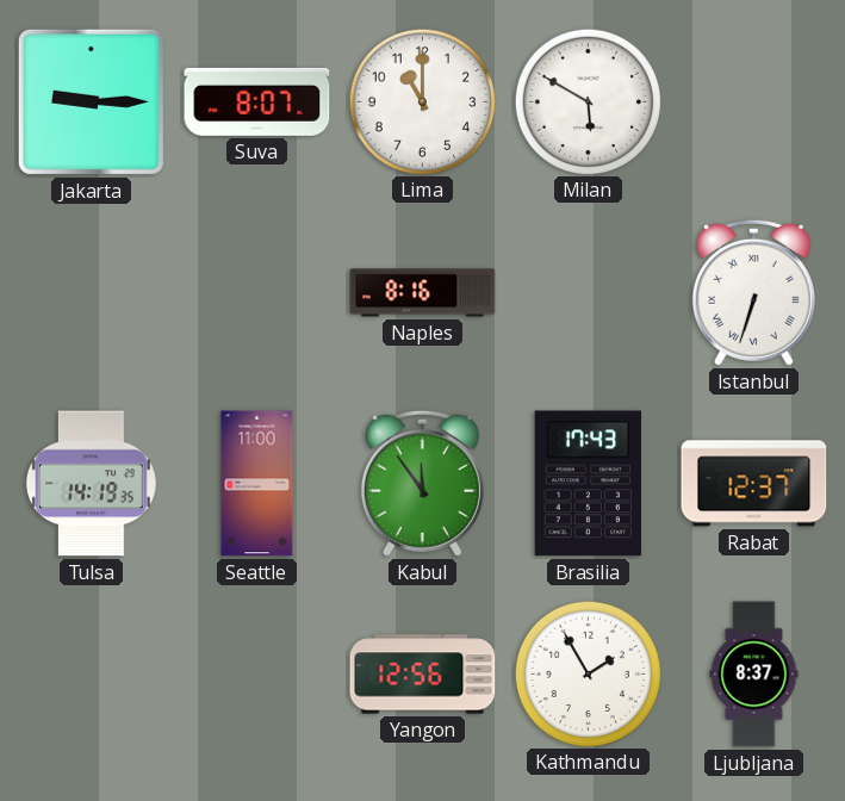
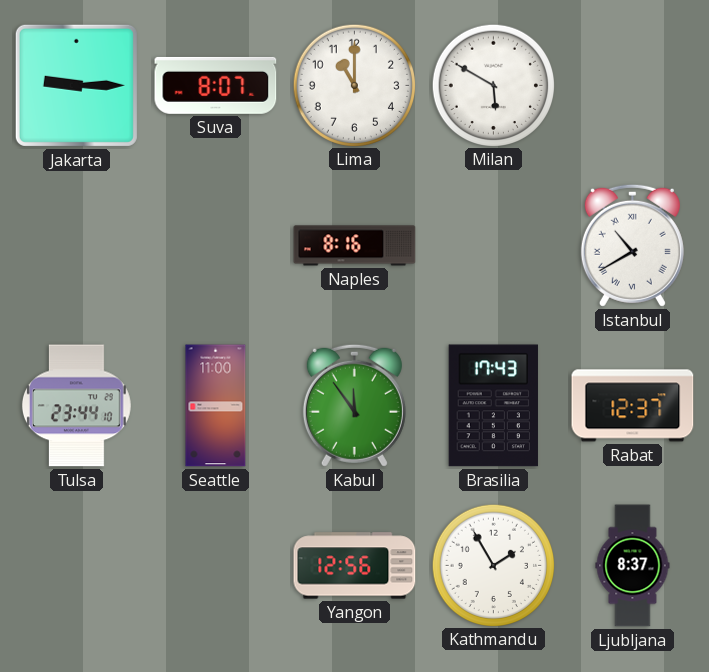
Istanbul: 6:33 -> 10:40 (632, 245)
Tulsa: 14:19 -> 23:44 (76, 406)
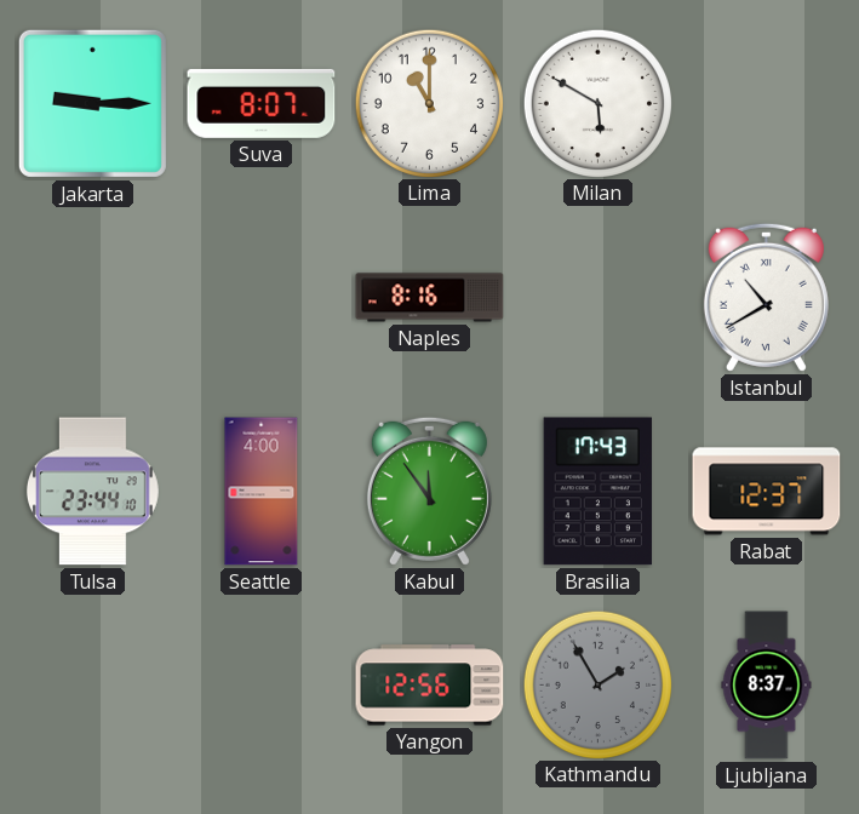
Seattle: 11:00 -> 4:00 (262, 492)
Kathmandu dial: white -> grey (597, 684)
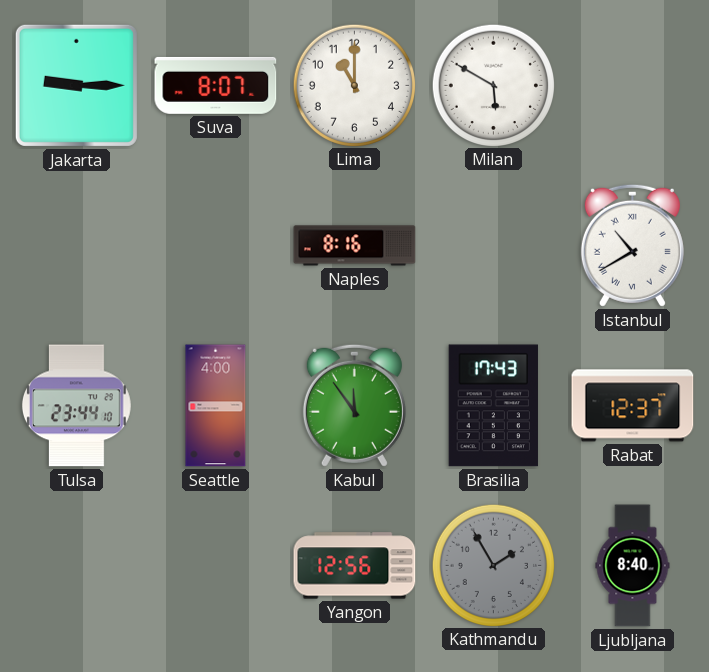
Ljubljana: 8:37 -> 8:40 (633, 566)
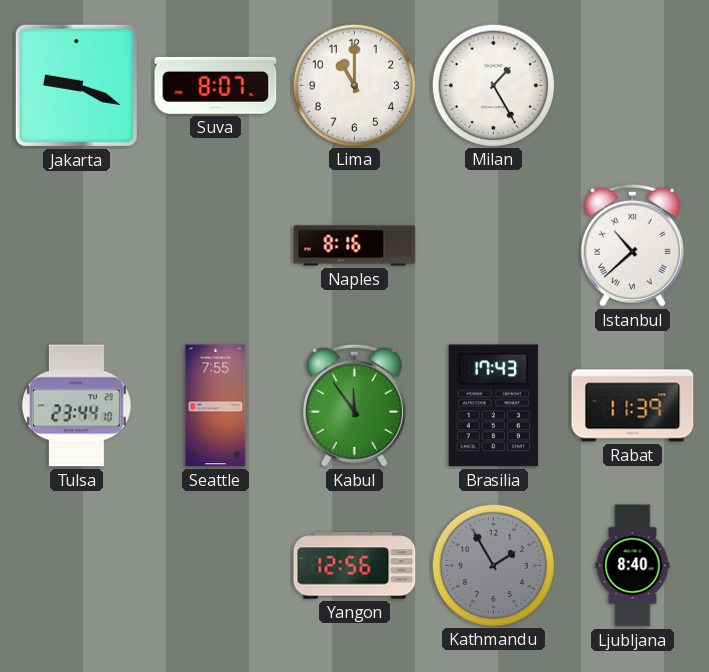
Jakarta: 9:15 -> 9:19 (76, 85)
Milan: 5:50 -> 1:25 (493, 85)
Istanbul: 10:40 -> 10:38 (632, 245)
Seattle: 4:00 -> 7:55 (216, 406)
Rabat: 12:37 -> 11:39 (633, 406)
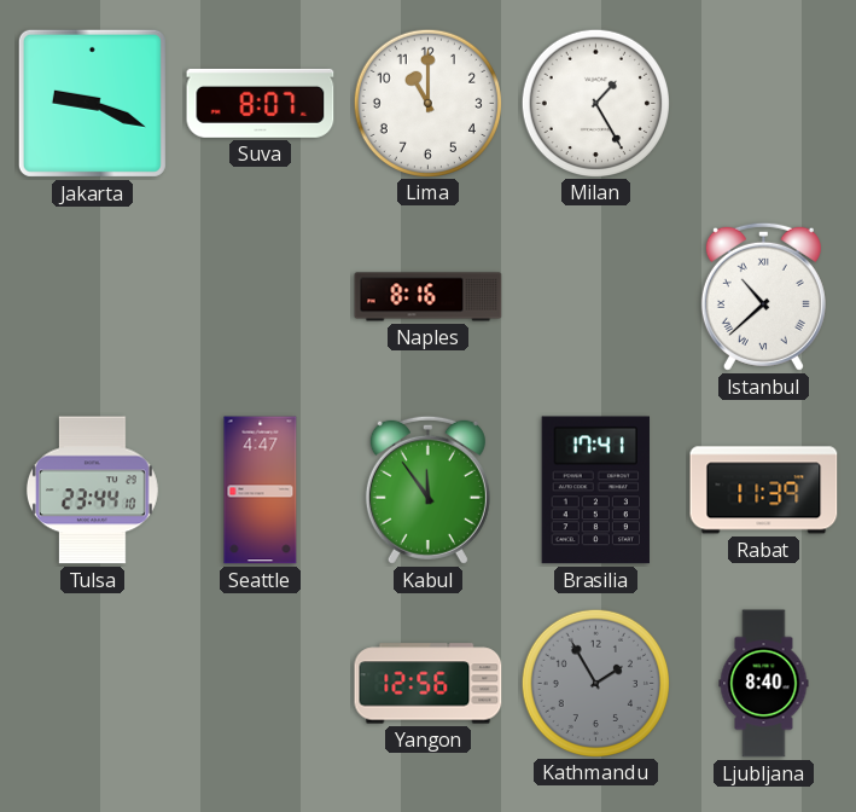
Seattle: 7:55 -> 4:47 (261, 491)
Brasilia: 17:43 -> 17:41 (595, 491)
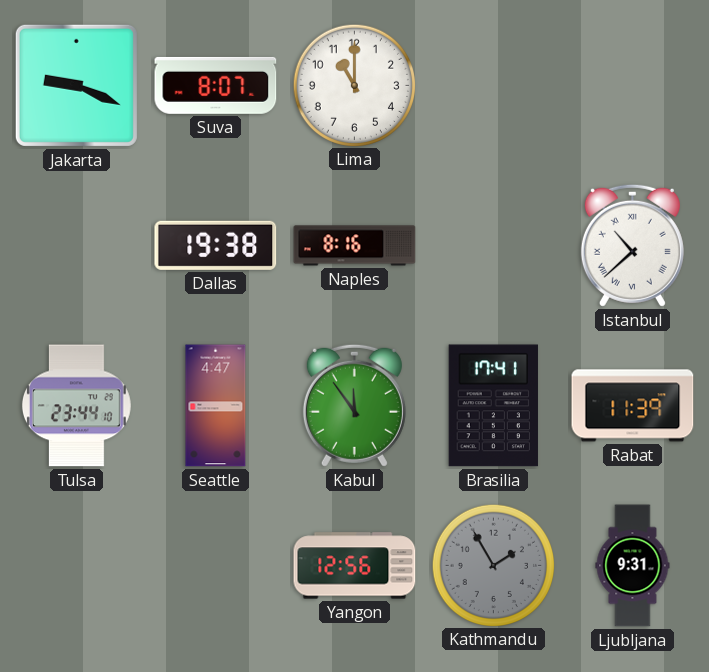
Milan: 1:25 -> none (595, 103)
Dallas: none -> 19:38 (216, 245)
Ljubljana: 8:40 -> 9:31 (633, 566)
